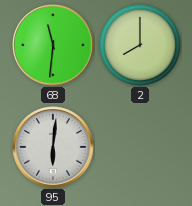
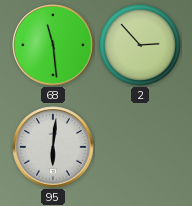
68: 11:31 -> 11:29 (53, 45)
2: 8:00 -> 2:53 (141, 46)
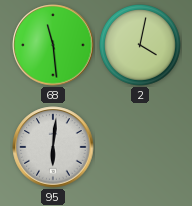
2: 2:53 -> 4:02 (141, 46)
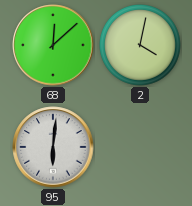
68: 11:29 -> 12:08 (53, 45)
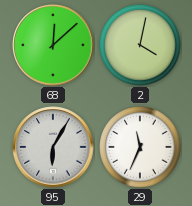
95: 6:01 -> 6:05 (53, 147)
29: none -> 11:34 (141, 148)
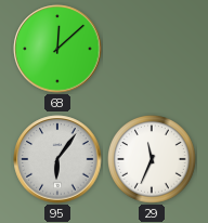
2: 4:02 -> none (141, 46)
95: 6:05 -> 6:06 (57, 159)
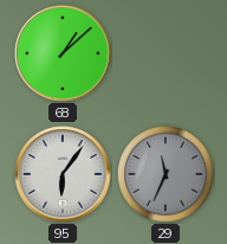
68: 12:08 -> 1:08 (63, 53)
29 dial: white -> grey (167, 175)
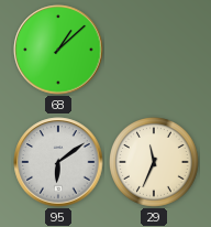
95: 6:06 -> 6:09 (58, 162)
29 dial: grey -> cream (155, 163)
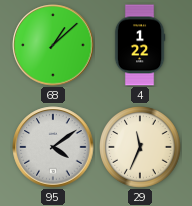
4: none -> 1:22 (140, 45)
95: 6:09 -> 4:09 (53, 147)
